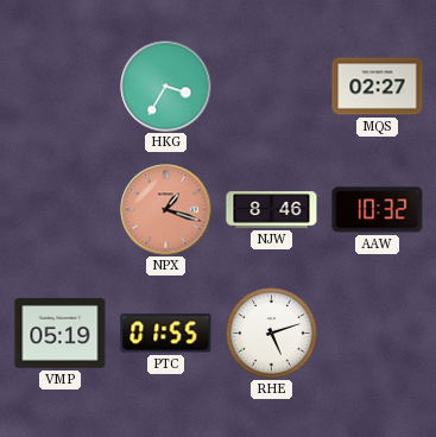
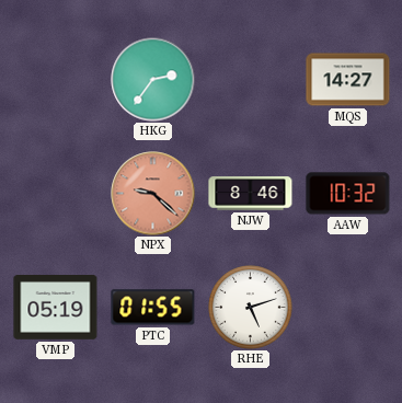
HKG: 3:35 -> 2:36 (153, 80)
MQS: 02:27 -> 14:27 (348, 80)
NPX: 1:18 -> 9:22 (153, 194)
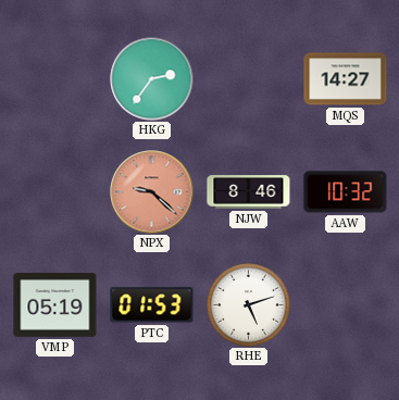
PTC: 01:55 -> 01:53 (152, 305)
